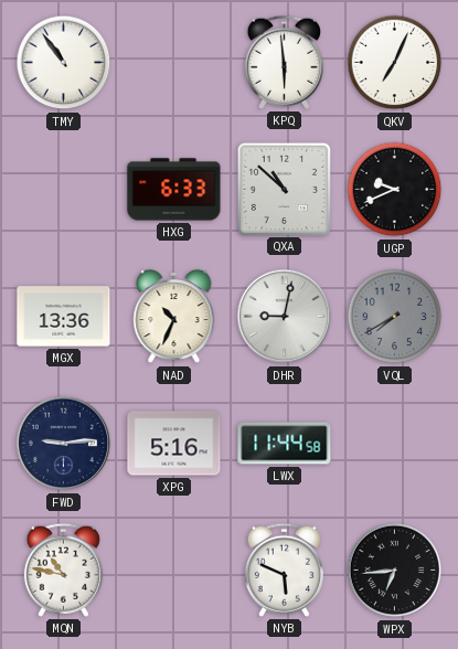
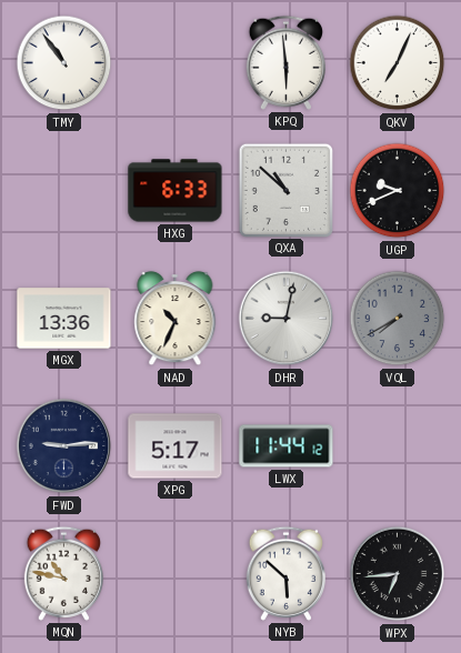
XPG: 5:16 -> 5:17 (176, 446)
LWX: 11:44:58 -> 11:44:12 (287, 446)
NYB: 5:49 -> 5:52 (285, 573)
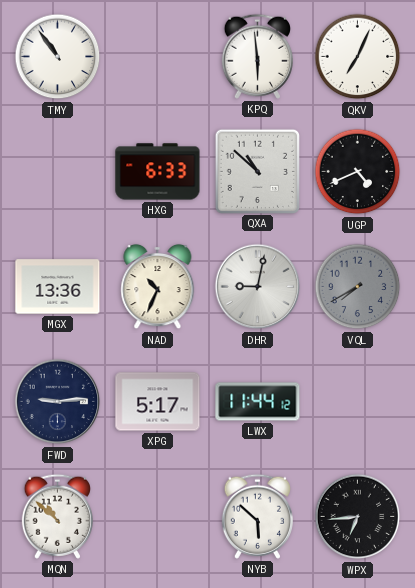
UGP: 9:41 -> 4:41 (358, 172)
MQN: 10:47 -> 10:52 (57, 516)
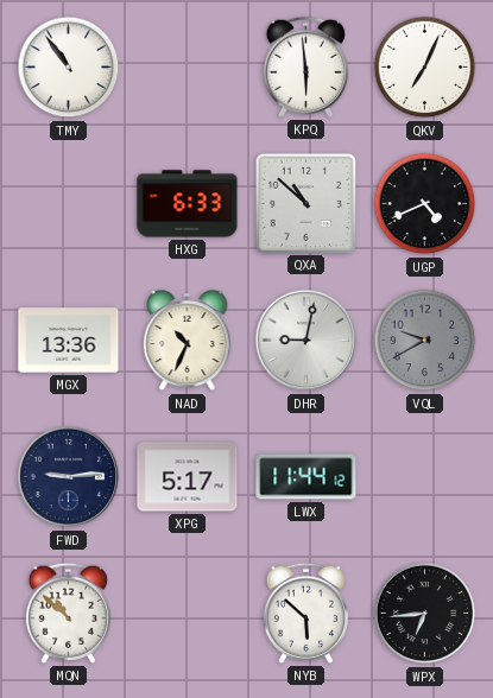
VQL: 7:40 -> 9:40 (425, 341)
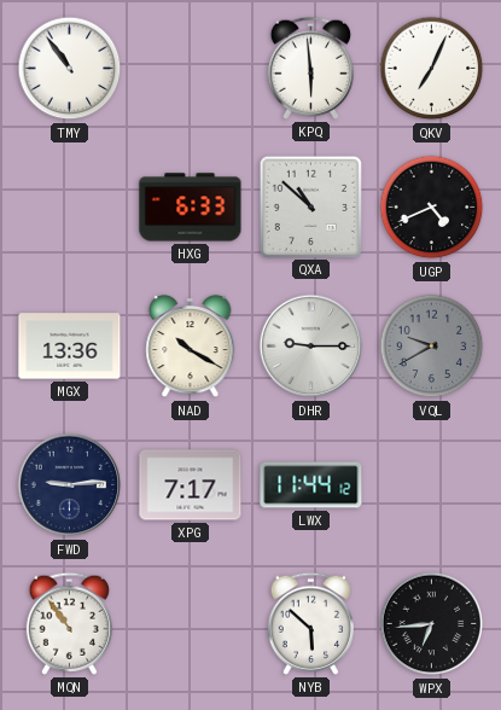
NAD: 10:34 -> 10:20 (191, 347)
DHR: 9:02 -> 9:15 (311, 347)
XPG: 5:17 -> 7:17 (191, 485)
MQN: 10:52 -> 10:54 (69, 623)
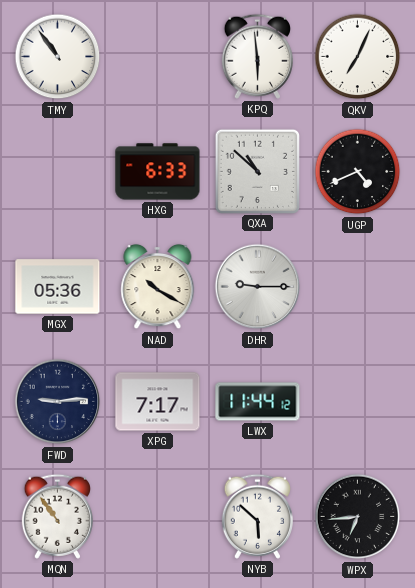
MGX: 13:36 -> 05:36 (58, 287)
VQL: 9:40 -> none (432, 347)
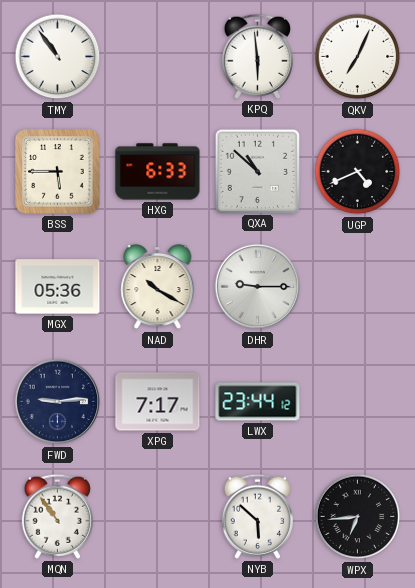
BSS: none -> 5:45 (58, 172)
LWX: 11:44 -> 23:44 (258, 402)
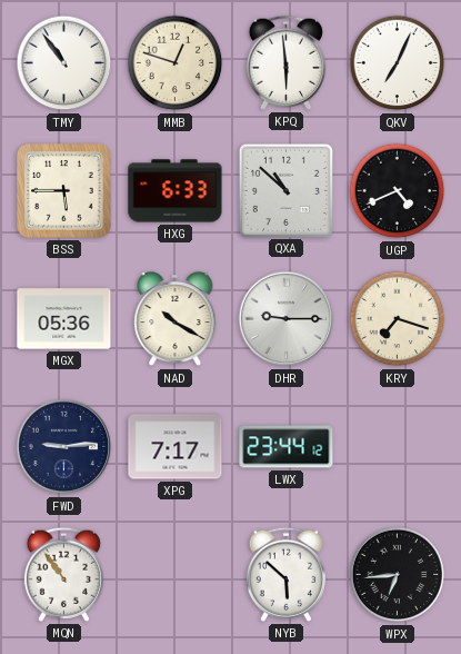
MMB: none -> 12:48 (176, 63)
KRY: none -> 7:18 (398, 319)
